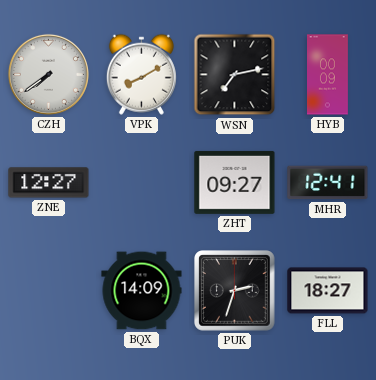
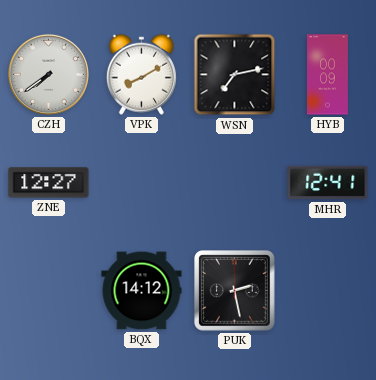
ZHT: 09:27 -> none (235, 182)
BQX: 14:09 -> 14:12 (142, 291)
PUK: 2:33 -> 2:28 (235, 291)
FLL: 18:27 -> none (328, 291)
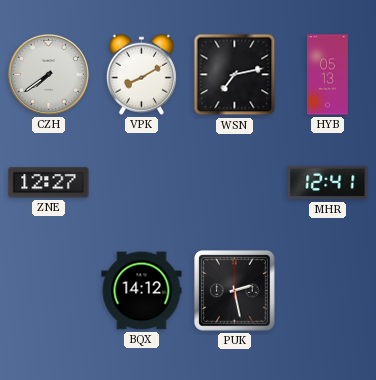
HYB: 00:09 -> 05:13 (328, 75)
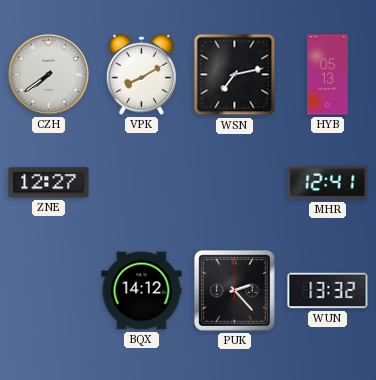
PUK: 2:28 -> 2:23 (235, 291)
WUN: none -> 13:32 (328, 291)
